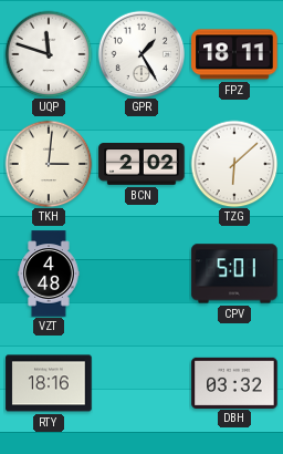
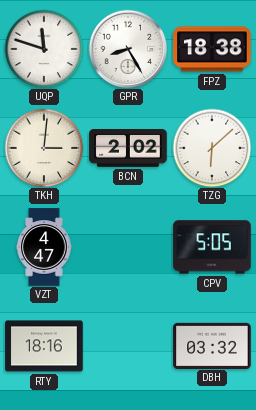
GPR: 1:25 -> 8:25 (128, 49)
FPZ: 18:11 -> 18:38 (212, 49)
VZT: 4:48 -> 4:47 (44, 247)
CPV: 5:01 -> 5:05 (212, 247)
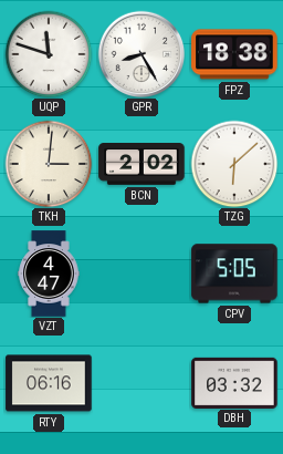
RTY: 18:16 -> 06:16 (49, 383)
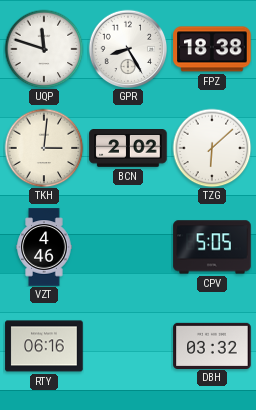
VZT: 4:47 -> 4:46 (44, 247)
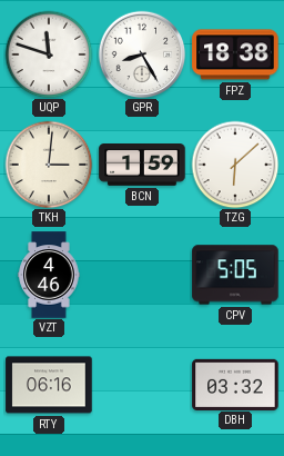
BCN: 2:02 -> 1:59 (142, 166)
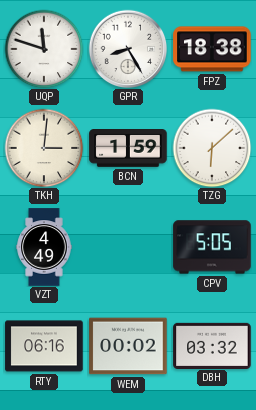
VZT: 4:46 -> 4:49 (44, 247)
WEM: none -> 00:02 (128, 346)
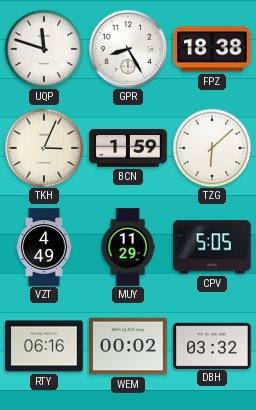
TKH: 3:01 -> 3:04 (44, 148)
MUY: none -> 11:29 (128, 247)
